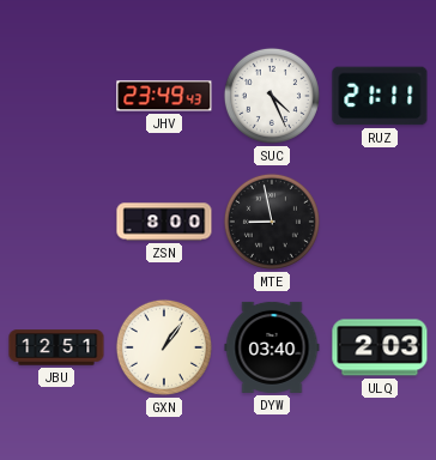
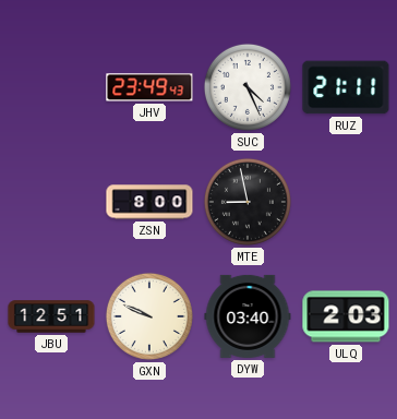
GXN: 1:06 -> 9:49 (149, 316)
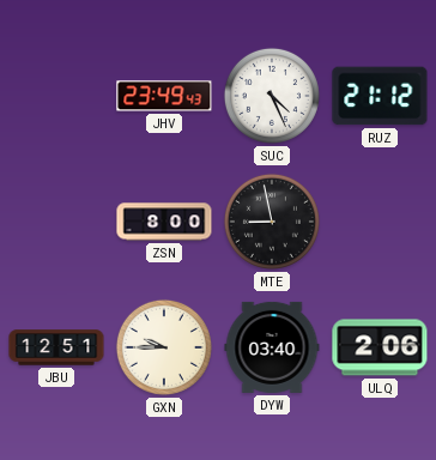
RUZ: 21:11 -> 21:12 (380, 96)
GXN: 9:49 -> 9:45 (164, 347)
ULQ: 2:03 -> 2:06 (380, 347)
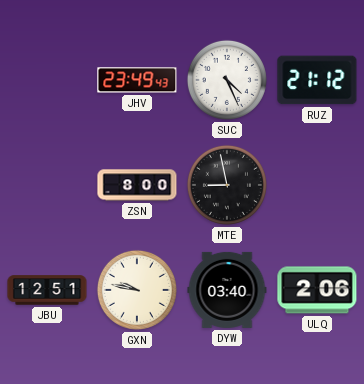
GXN: 9:45 -> 9:47 (137, 290)
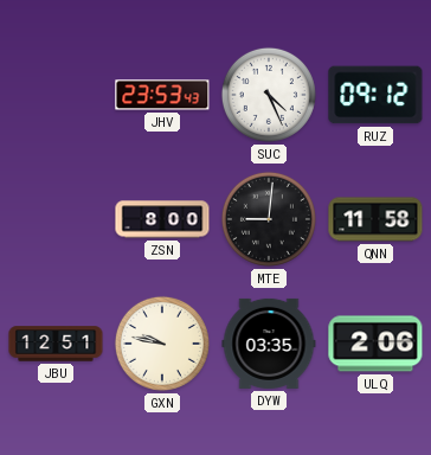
JHV: 23:49 -> 23:53 (162, 95)
RUZ: 21:12 -> 09:12 (375, 95)
MTE: 8:58 -> 9:01 (269, 219)
QNN: none -> 11:58 (375, 219)
DYW: 03:40 -> 03:35 (269, 344)
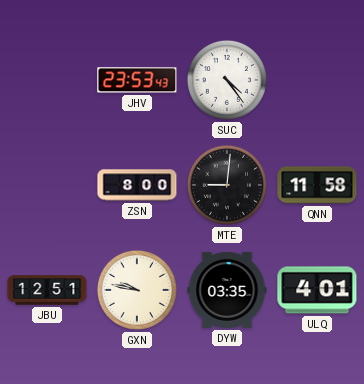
SUC: 4:26 -> 4:24 (227, 80)
RUZ: 09:12 -> none (375, 95)
ULQ: 2:06 -> 4:01 (317, 290)
